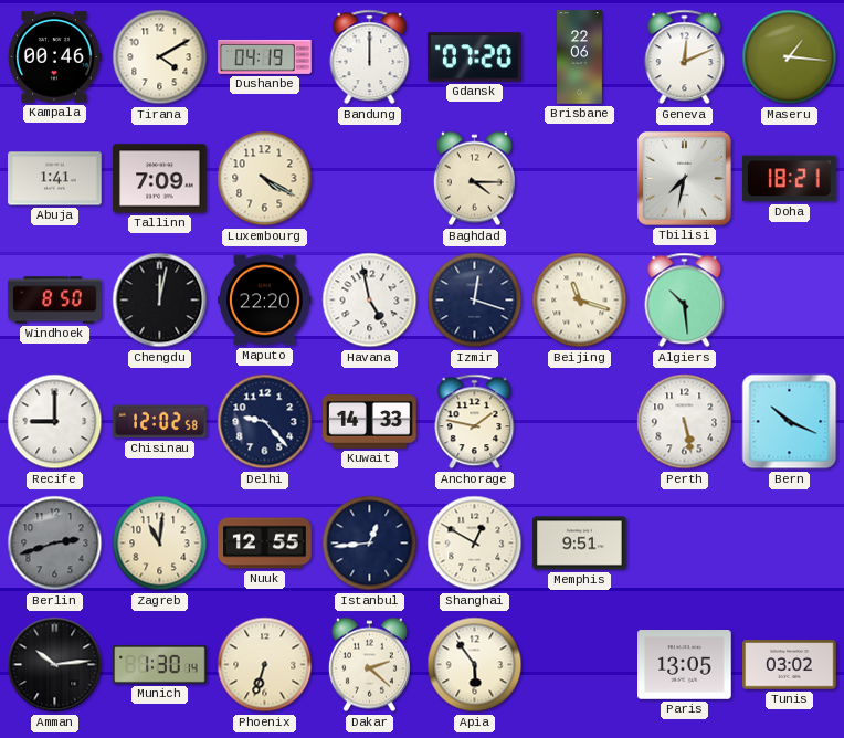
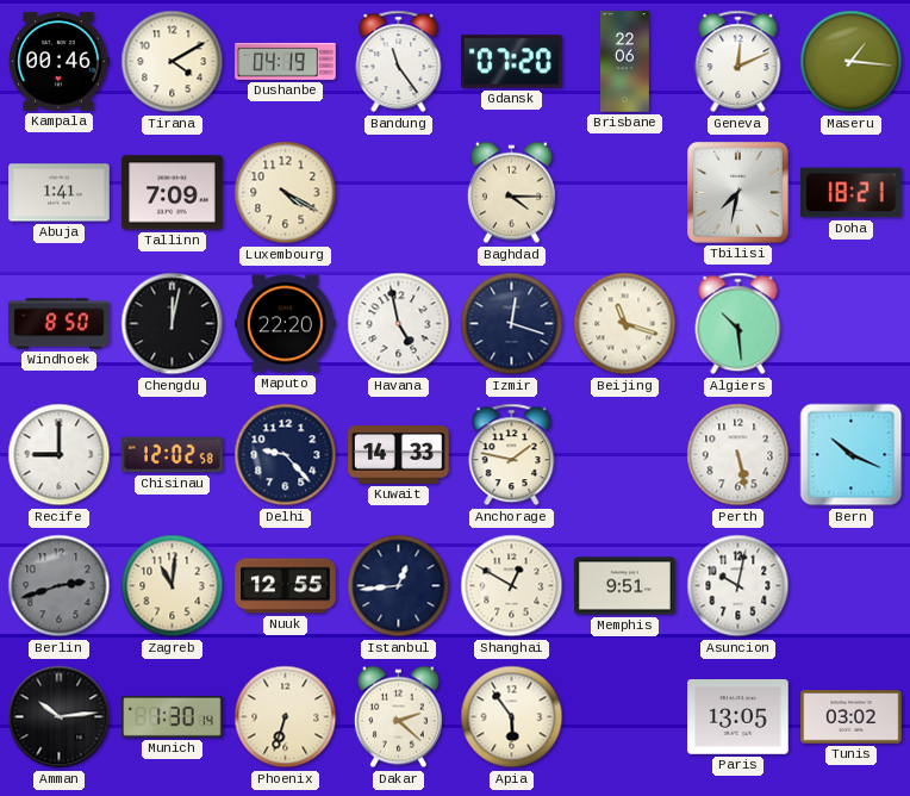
Bandung: 12:00 -> 11:24 (399, 62)
Asuncion: none -> 10:02 (738, 586)
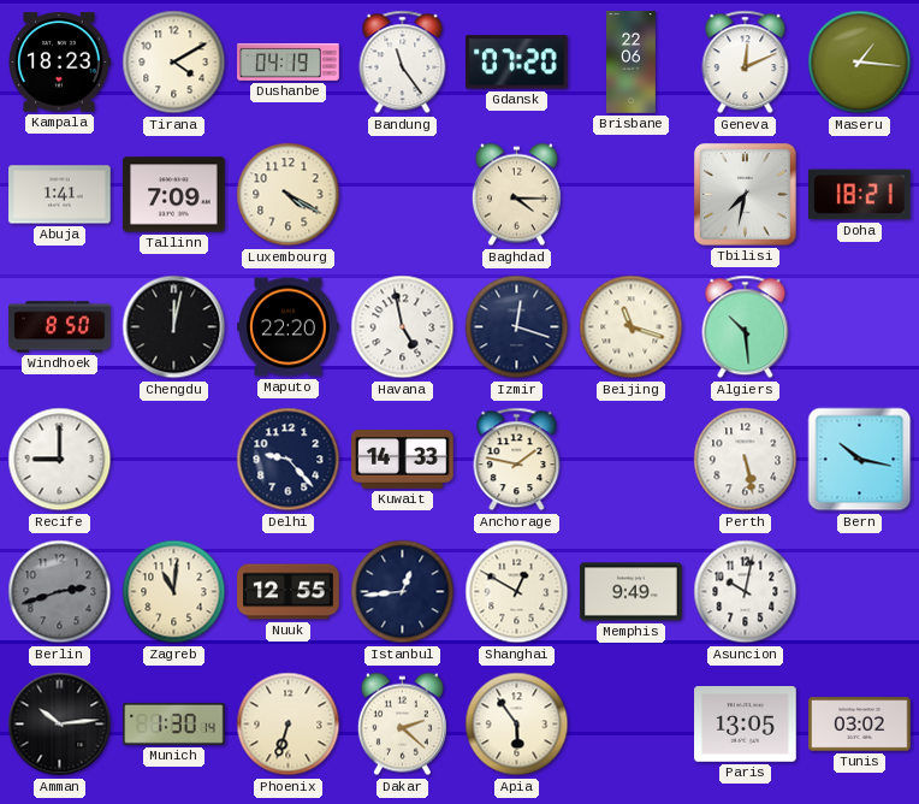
Kampala: 00:46 -> 18:23 (59, 63)
Chisinau: 12:02 -> none (173, 455)
Bern: 10:19 -> 10:17 (860, 460)
Memphis: 9:51 -> 9:49 (632, 592)
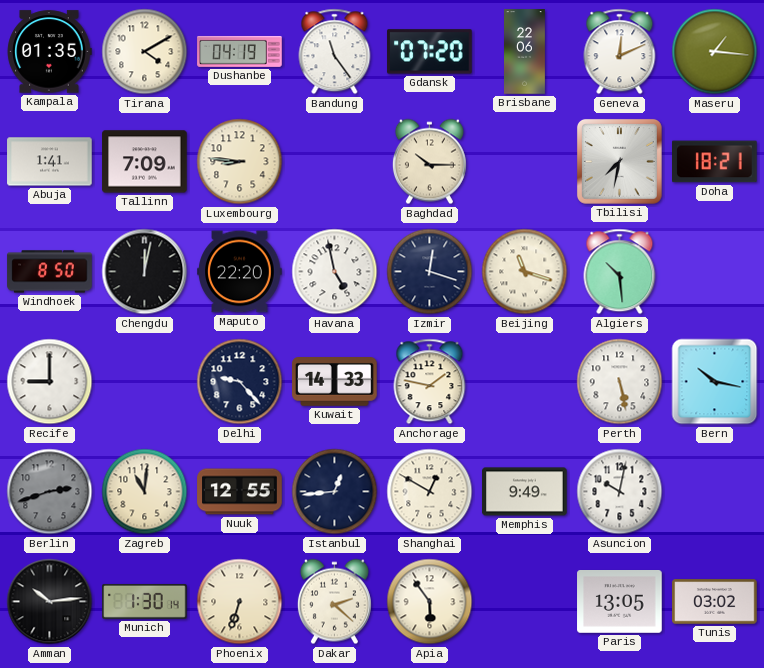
Kampala: 18:23 -> 01:35 (49, 52)
Luxembourg: 4:20 -> 8:46 (240, 162)
Baghdad: 4:15 -> 10:15 (429, 162)
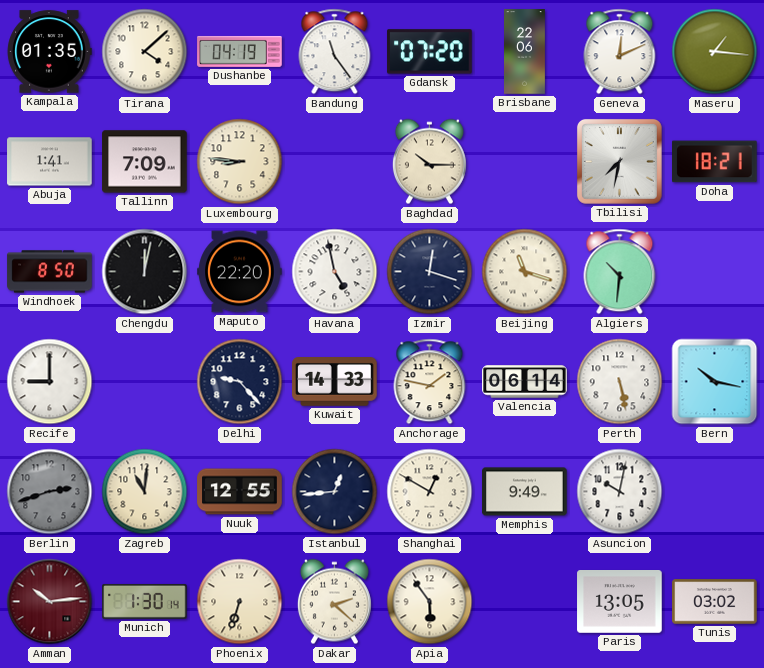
Tirana: 4:10 -> 4:08 (145, 52)
Algiers: 10:29 -> 10:31 (620, 272)
Valencia: none -> 06:14 (525, 382)
Amman dial: black -> burgundy (50, 602)
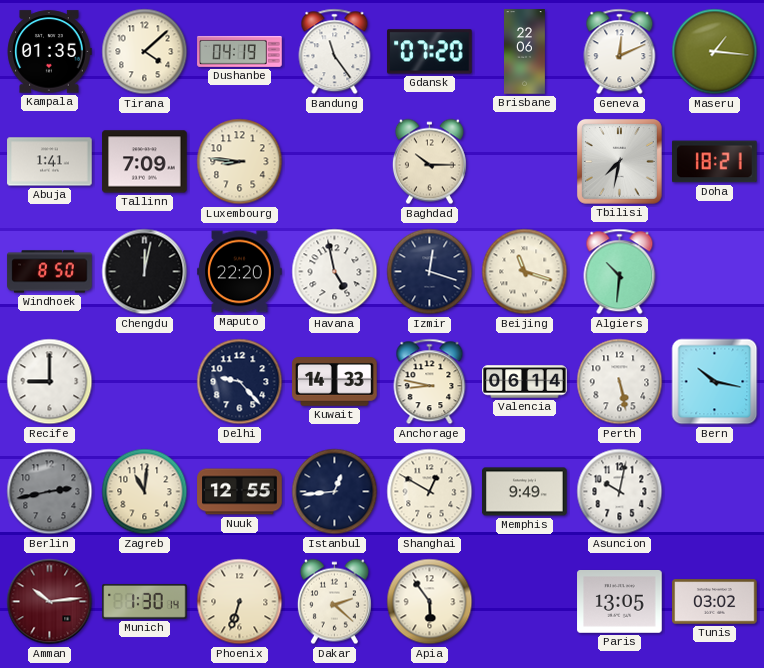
Anchorage: 1:47 -> 8:47 (430, 382)
Berlin: 2:42 -> 2:43 (50, 492)
